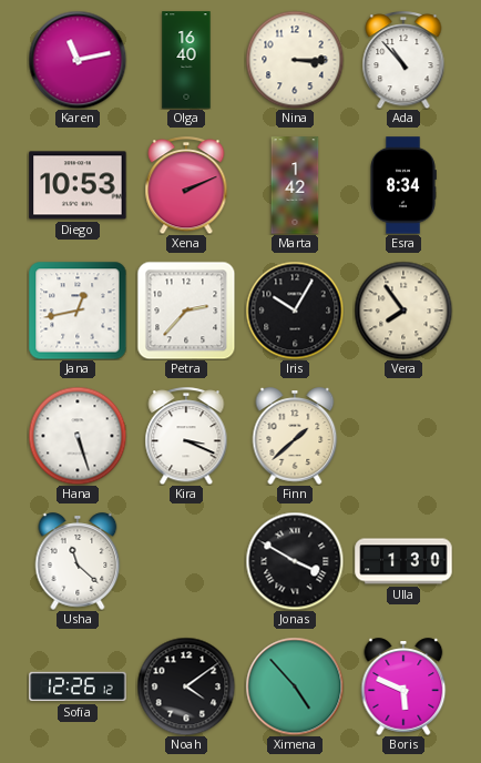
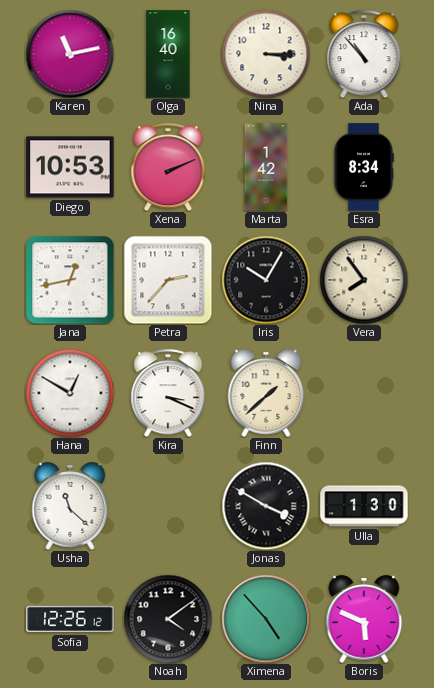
Hana: 5:27 -> 12:50 (70, 393)
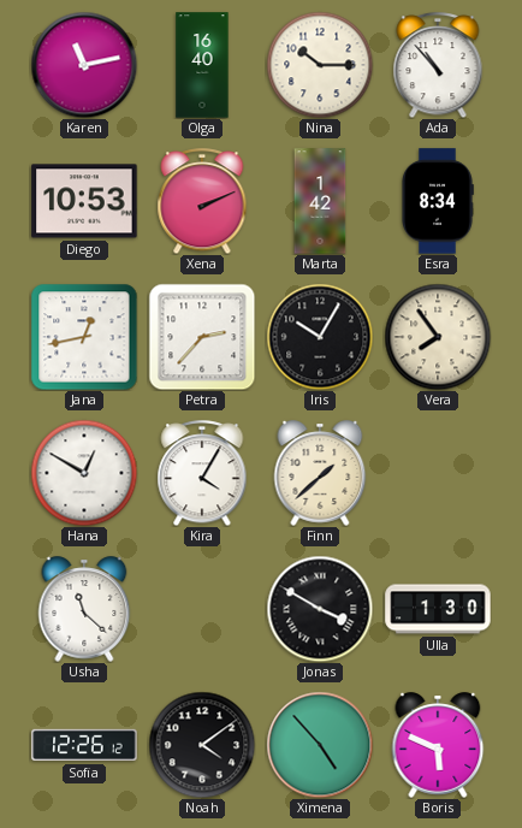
Nina: 3:15 -> 10:15 (320, 65)
Kira: 3:19 -> 4:05 (202, 473)
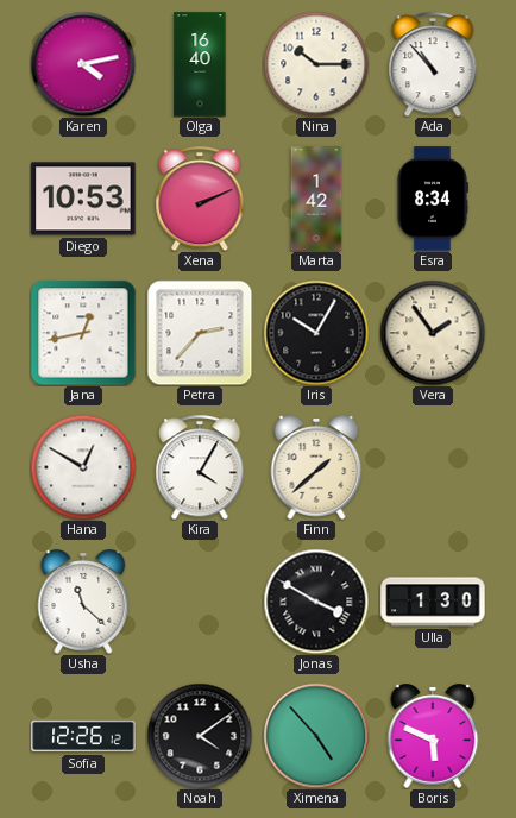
Karen: 11:13 -> 4:13 (83, 64)
Vera: 7:54 -> 1:54 (433, 333)
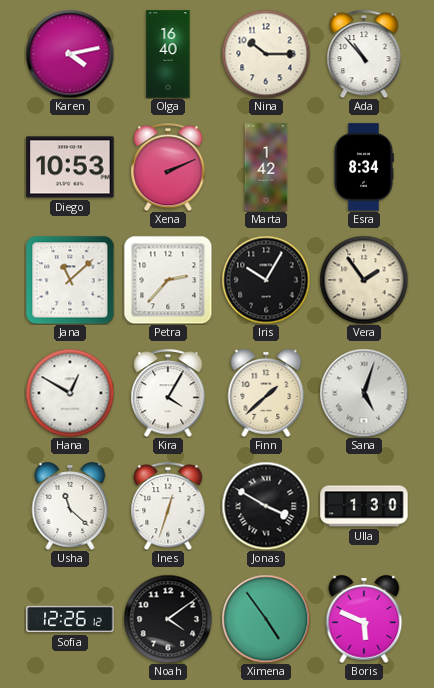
Jana: 12:43 -> 11:08 (70, 280)
Sana: none -> 5:03 (364, 393)
Ines: none -> 12:33 (168, 506)
Ximena: 4:53 -> 4:54 (266, 619)
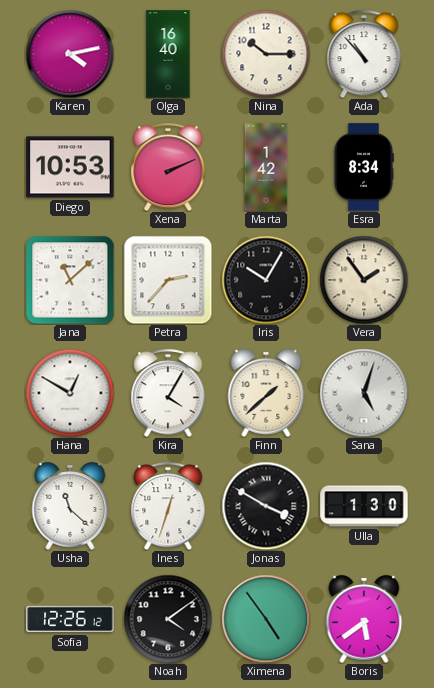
Boris: 5:49 -> 5:39 (364, 619)
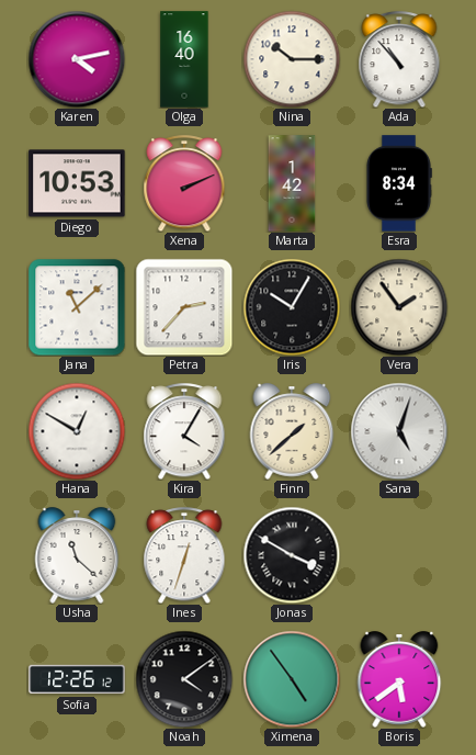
Ulla: 1:30 -> none (364, 506)
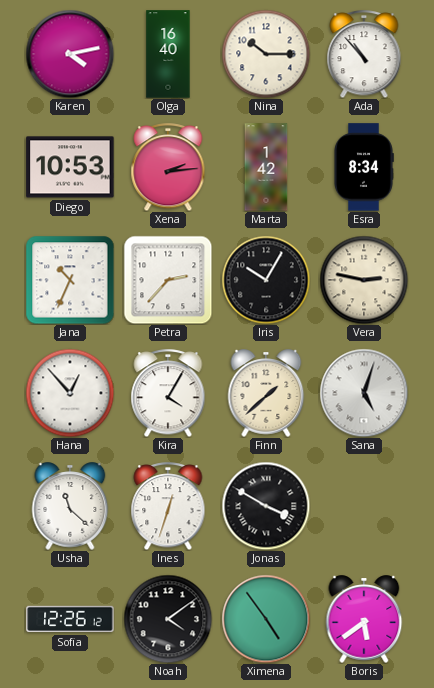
Xena: 2:11 -> 2:14 (168, 167)
Jana: 11:08 -> 10:34 (70, 280)
Vera: 1:54 -> 2:47 (364, 280)
Hana: 12:50 -> 12:53 (70, 393)
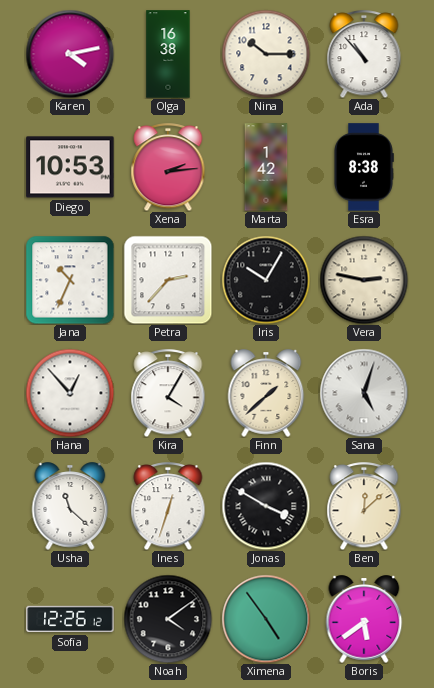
Olga: 16:40 -> 16:38 (168, 54)
Esra: 8:34 -> 8:38 (364, 167)
Ben: none -> 12:08 (364, 506)
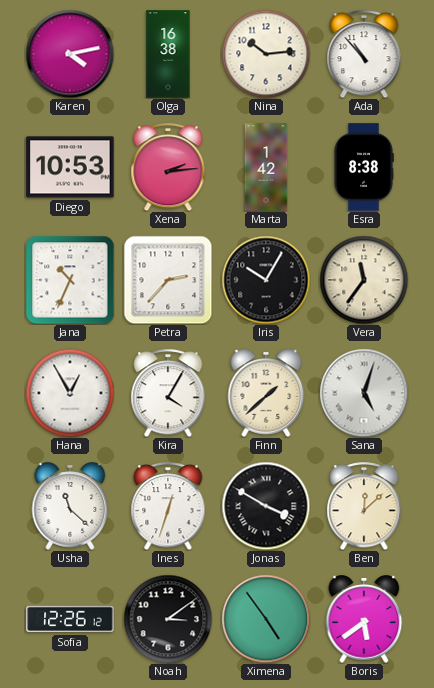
Nina: 10:15 -> 10:14 (266, 54)
Vera: 2:47 -> 11:36 (364, 280)
Hana: 12:53 -> 12:55 (70, 393)
Noah: 4:09 -> 3:09 (168, 619)
